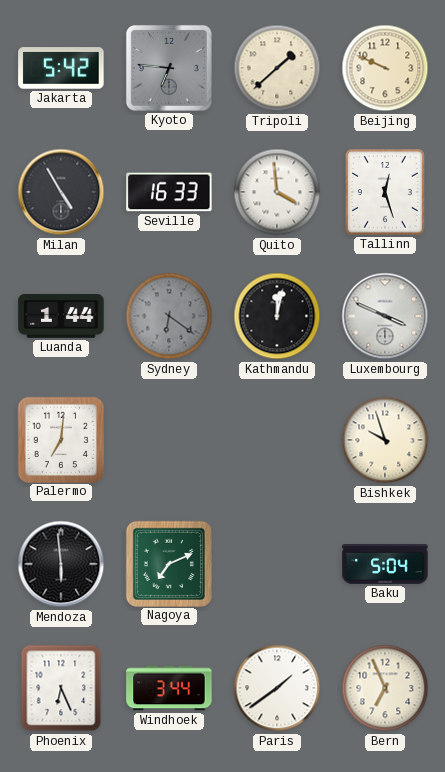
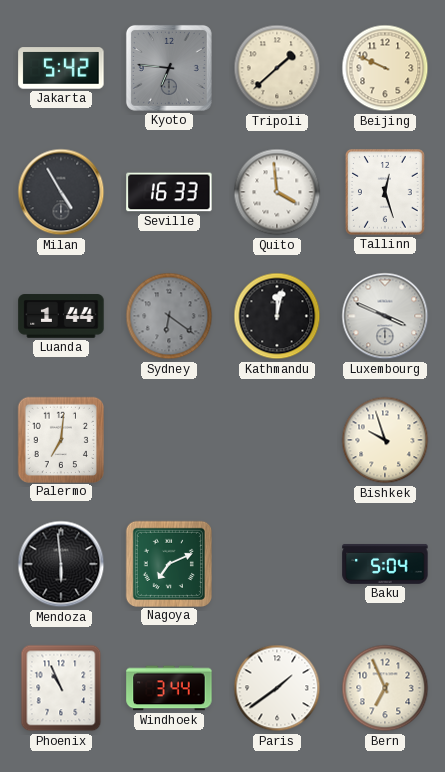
Phoenix: 6:26 -> 10:56 (61, 688)
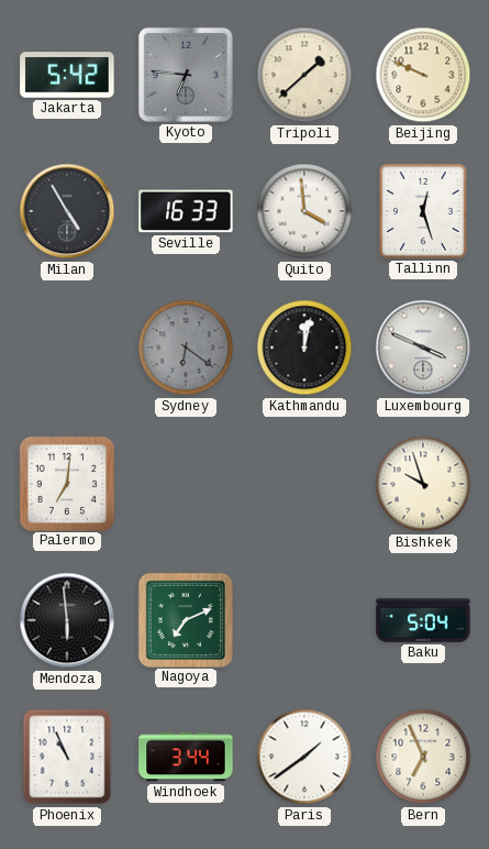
Luanda: 1:44 -> none (61, 316)
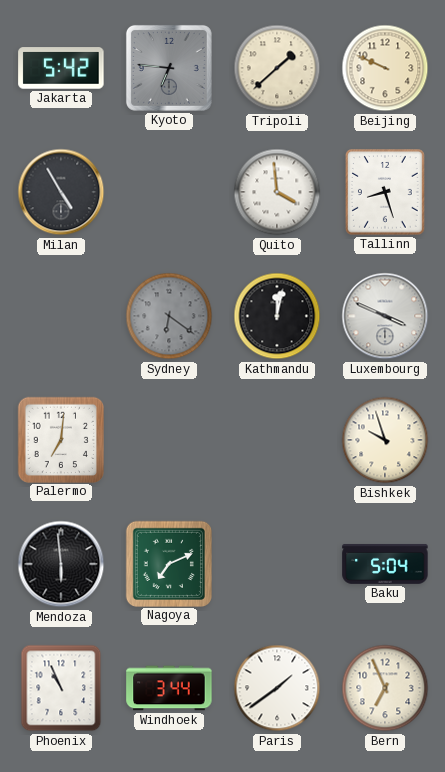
Seville: 16:33 -> none (186, 211)
Tallinn: 12:27 -> 8:27 (386, 193)
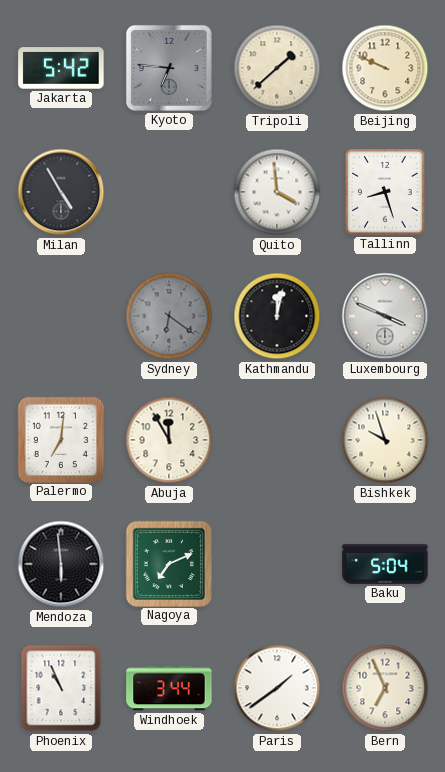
Abuja: none -> 11:55 (169, 440)
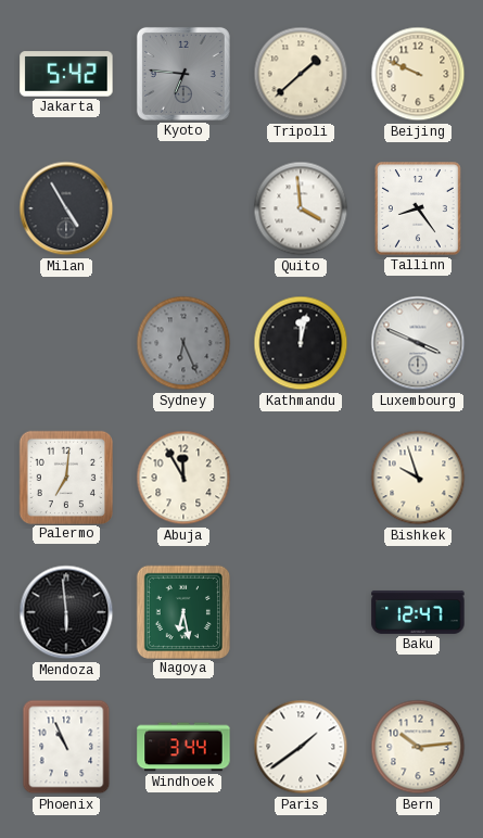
Tallinn: 8:27 -> 8:24 (419, 210)
Sydney: 6:21 -> 6:26 (183, 343)
Nagoya: 7:11 -> 6:28 (182, 611)
Baku: 5:04 -> 12:47 (418, 612)
Bern: 6:56 -> 10:14 (418, 747)
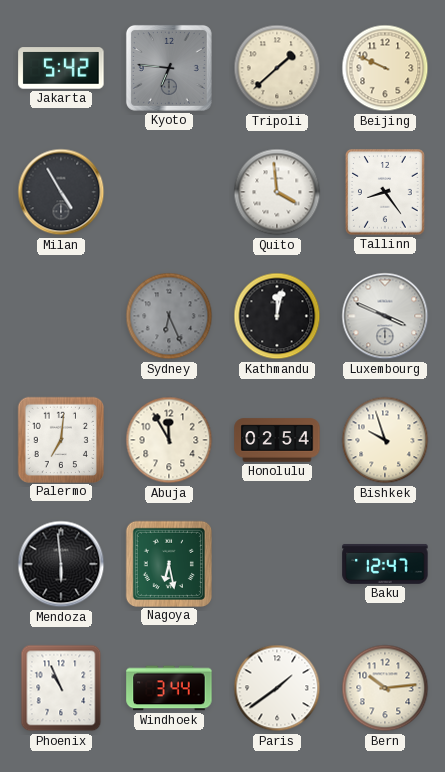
Honolulu: none -> 02:54 (277, 440)
